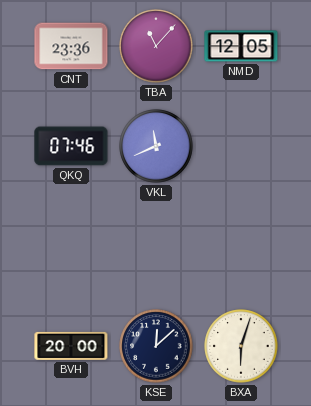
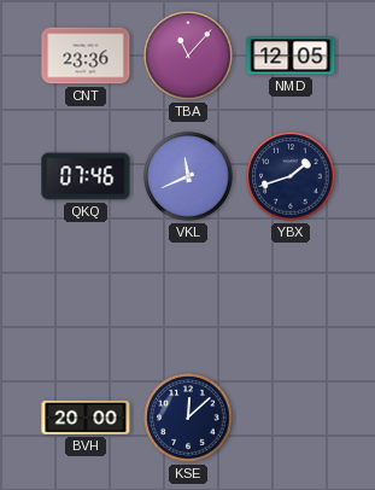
YBX: none -> 1:42 (291, 176)
BXA: 6:03 -> none (241, 346)
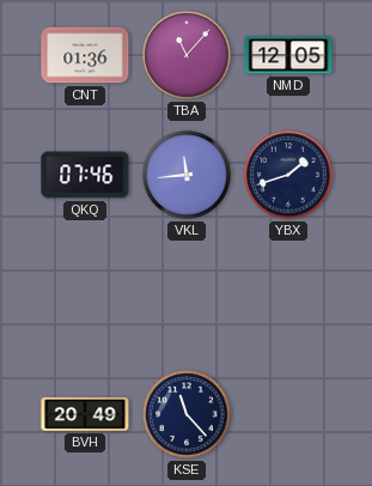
CNT: 23:36 -> 01:36 (85, 55)
VKL: 11:41 -> 11:44 (187, 175)
BVH: 20:00 -> 20:49 (85, 414)
KSE: 12:08 -> 11:23 (187, 414)
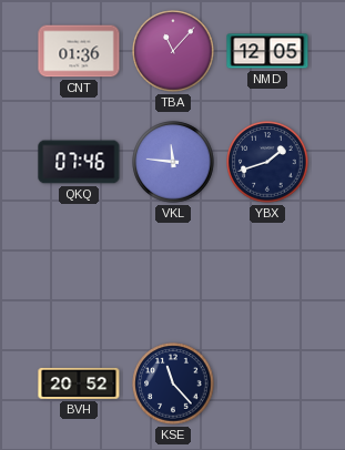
VKL: 11:44 -> 11:46 (173, 162)
BVH: 20:49 -> 20:52 (79, 383)
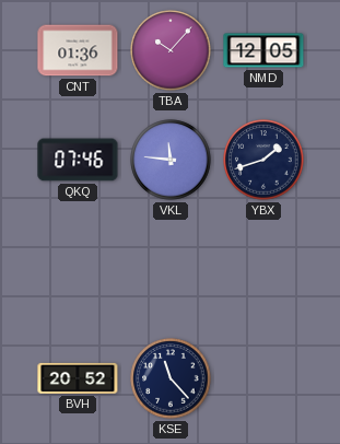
TBA: 11:07 -> 10:07 (171, 50)
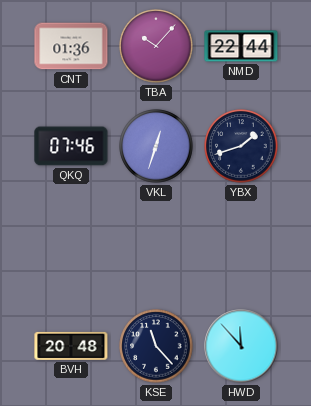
NMD: 12:05 -> 22:44 (241, 46)
VKL: 11:46 -> 12:33 (156, 146)
BVH: 20:52 -> 20:48 (71, 346)
HWD: none -> 11:53 (241, 346)
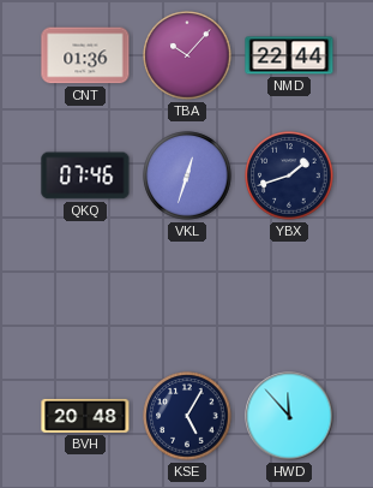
KSE: 11:23 -> 5:05 (187, 416)
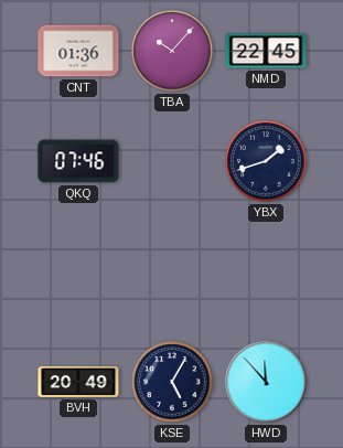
NMD: 22:44 -> 22:45 (266, 51)
VKL: 12:33 -> none (187, 175)
BVH: 20:48 -> 20:49 (78, 382)
